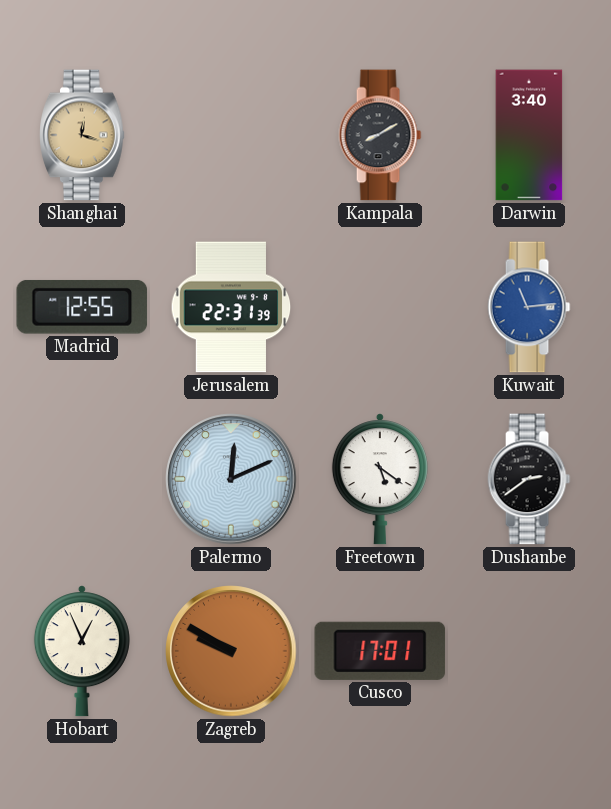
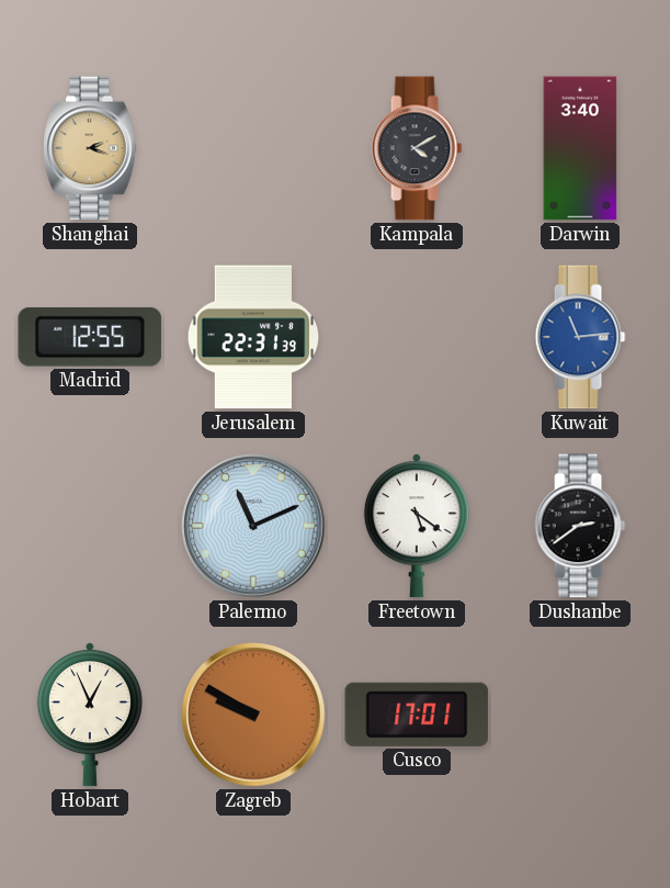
Shanghai: 12:18 -> 2:18 (90, 148)
Kampala: 8:10 -> 4:10 (417, 148)
Palermo: 12:11 -> 11:11 (253, 526)
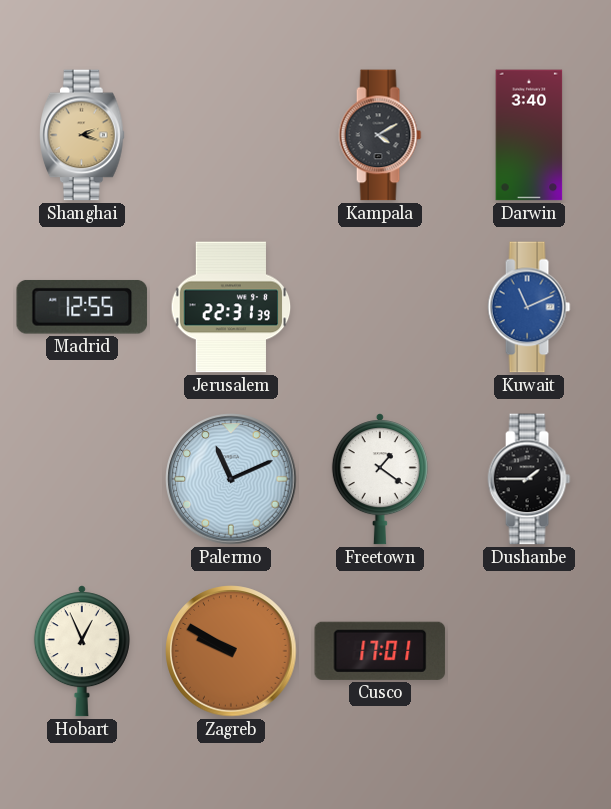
Kuwait: 11:14 -> 11:11 (529, 307)
Freetown: 5:21 -> 1:21 (380, 479)
Dushanbe: 2:39 -> 1:45 (529, 479)
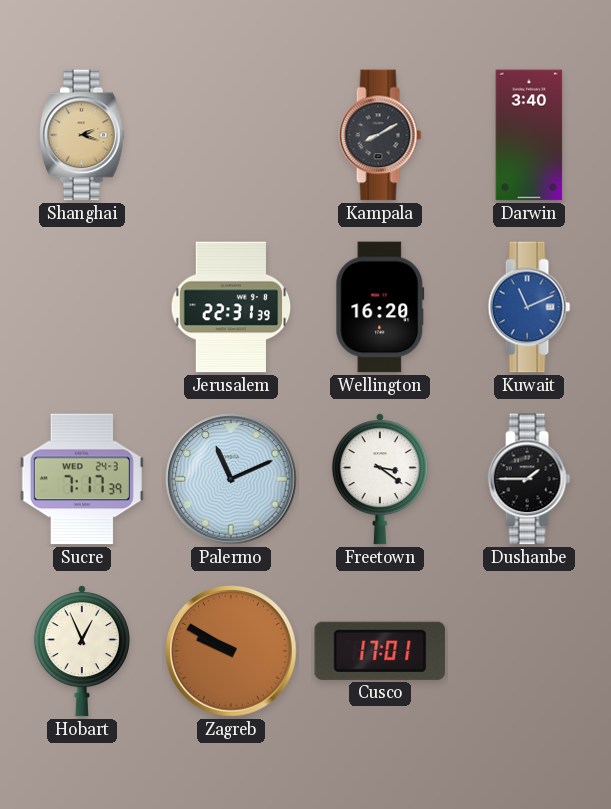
Kampala: 4:10 -> 8:10 (380, 135)
Madrid: 12:55 -> none (82, 307)
Wellington: none -> 16:20 (380, 307)
Sucre: none -> 7:17 (82, 479)
Freetown: 1:21 -> 3:21 (380, 479)
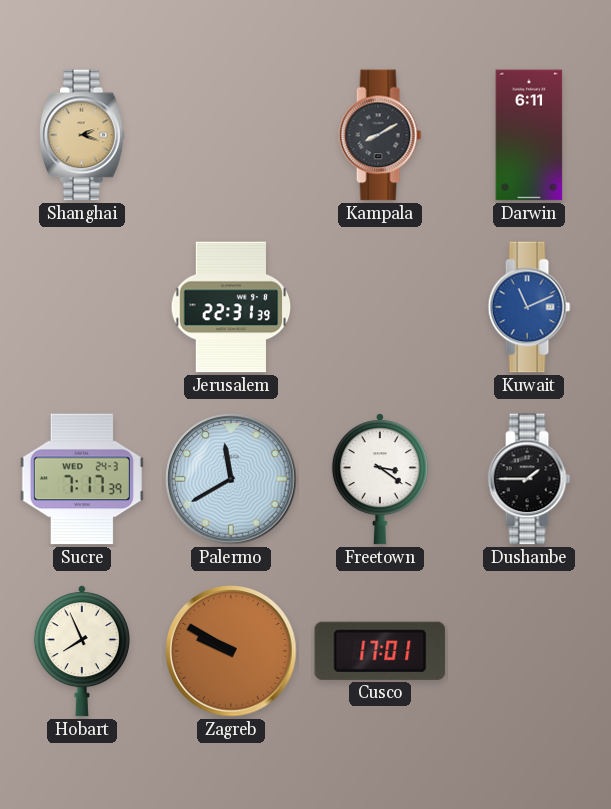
Darwin: 3:40 -> 6:11 (529, 135)
Wellington: 16:20 -> none (380, 307)
Palermo: 11:11 -> 11:40 (231, 479)
Hobart: 12:56 -> 7:56 (82, 651)
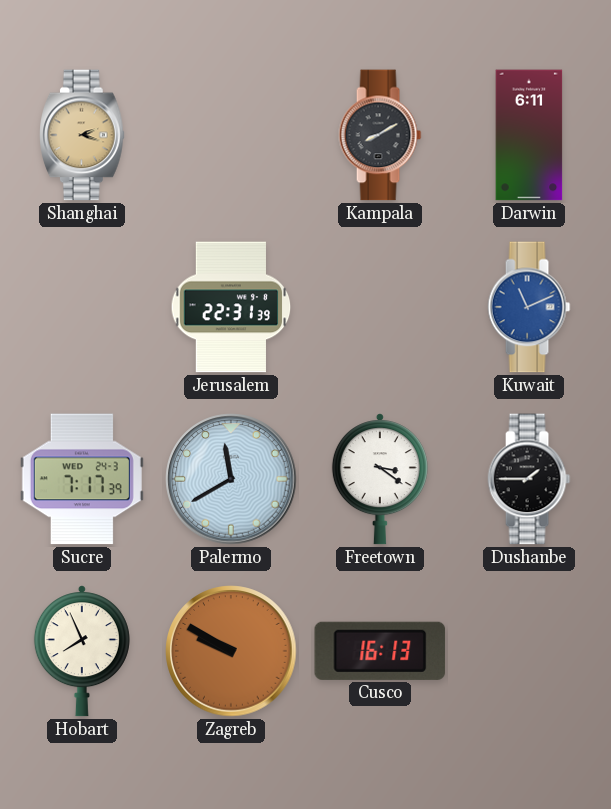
Cusco: 17:01 -> 16:13 (380, 651)
